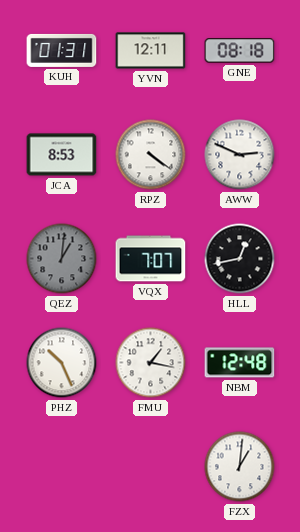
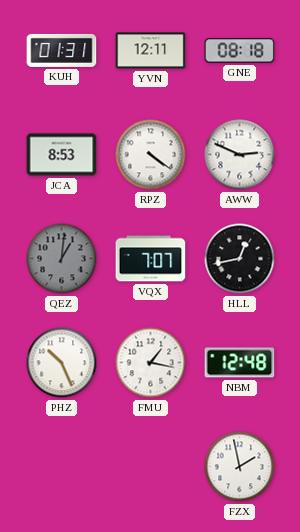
FZX: 1:01 -> 1:58 (240, 467)
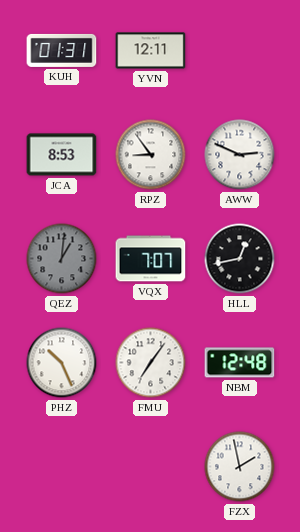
GNE: 08:18 -> none (240, 51)
RPZ: 4:21 -> 8:54 (151, 155)
FMU: 1:17 -> 7:06 (151, 363)
